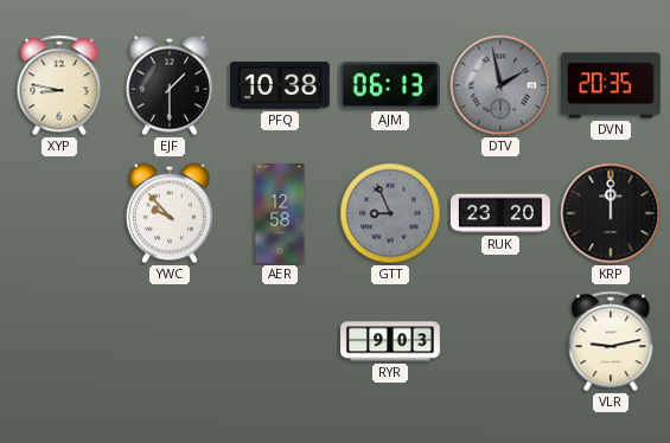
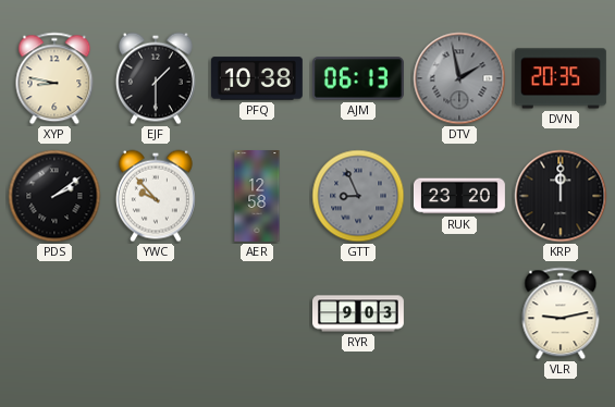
PDS: none -> 2:09 (54, 196)
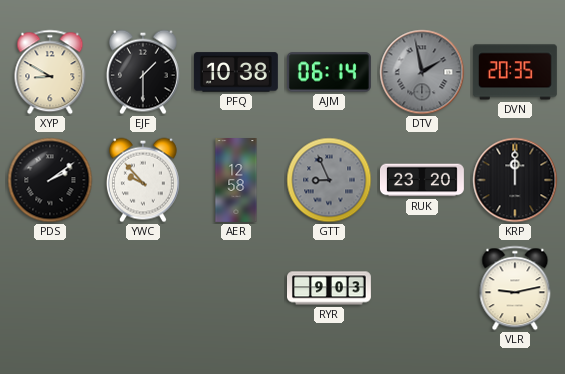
XYP: 8:47 -> 8:50 (50, 72)
AJM: 06:13 -> 06:14 (329, 72)
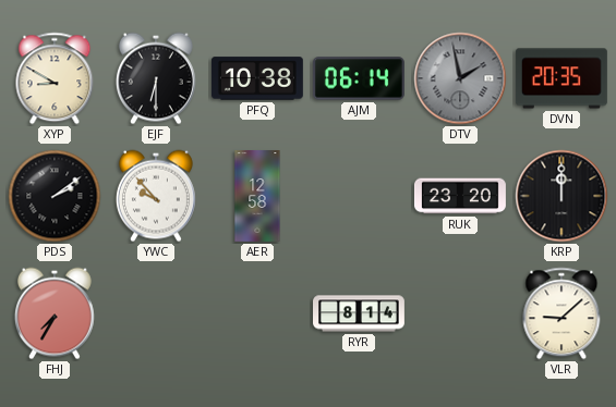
EJF: 1:30 -> 6:30 (156, 78)
GTT: 8:56 -> none (329, 180)
FHJ: none -> 7:35 (55, 313)
RYR: 9:03 -> 8:14 (360, 313)
VLR: 9:13 -> 9:08 (561, 313)
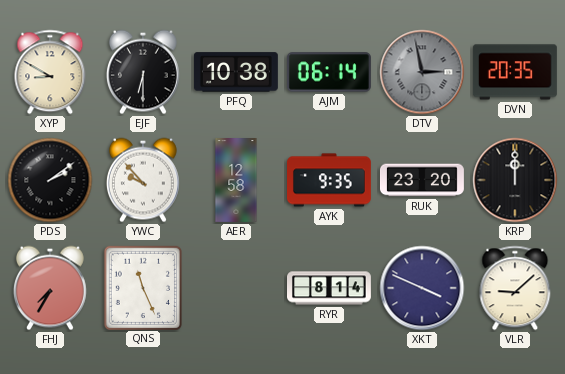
DTV: 1:58 -> 2:58 (422, 72)
AYK: none -> 9:35 (330, 180)
QNS: none -> 11:26 (142, 287)
XKT: none -> 3:49 (422, 288)
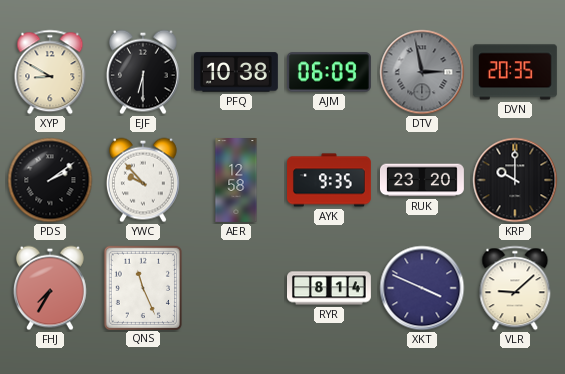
AJM: 06:14 -> 06:09 (329, 72)
KRP: 12:00 -> 10:00 (515, 180)
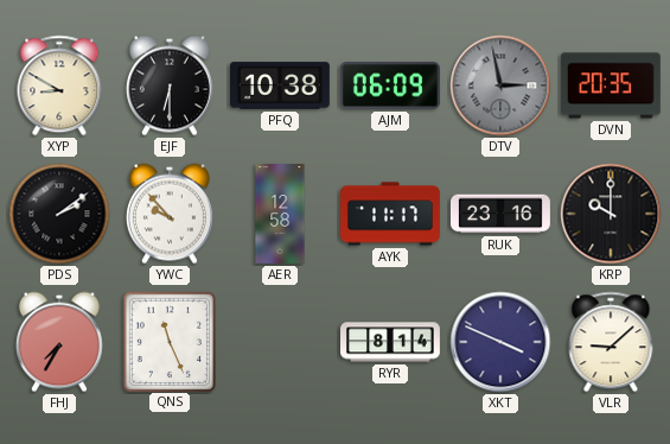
AYK: 9:35 -> 11:17 (391, 214)
RUK: 23:20 -> 23:16 (500, 214)
